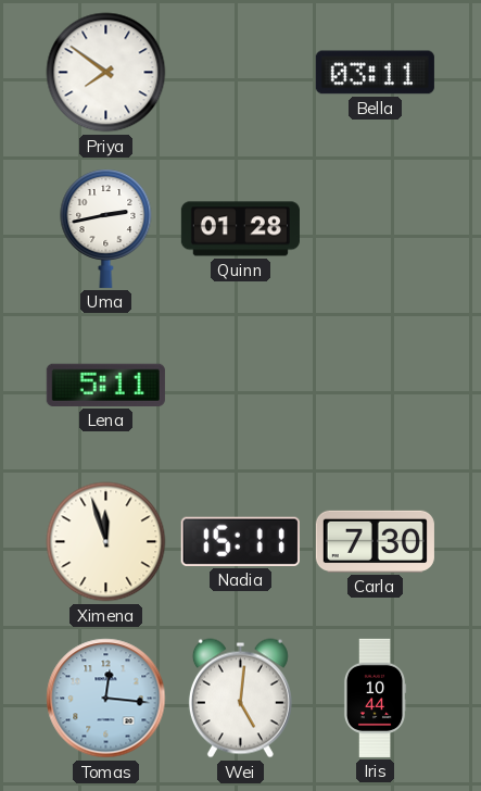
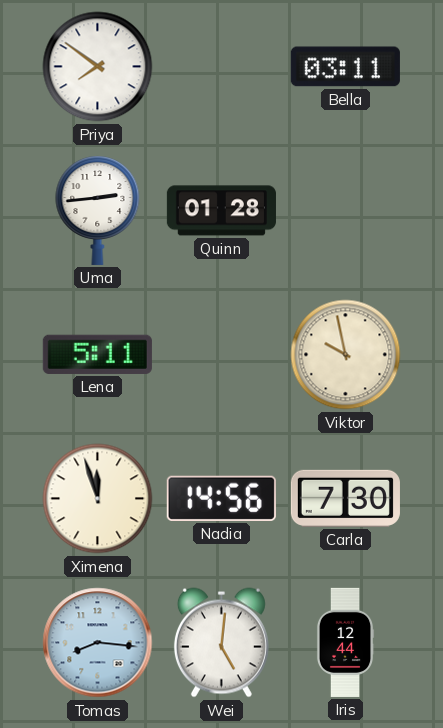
Uma: 2:43 -> 2:44 (98, 210)
Viktor: none -> 9:58 (346, 355)
Nadia: 15:11 -> 14:56 (221, 498)
Tomas: 12:16 -> 8:16 (98, 643)
Iris: 10:44 -> 12:44 (345, 642)
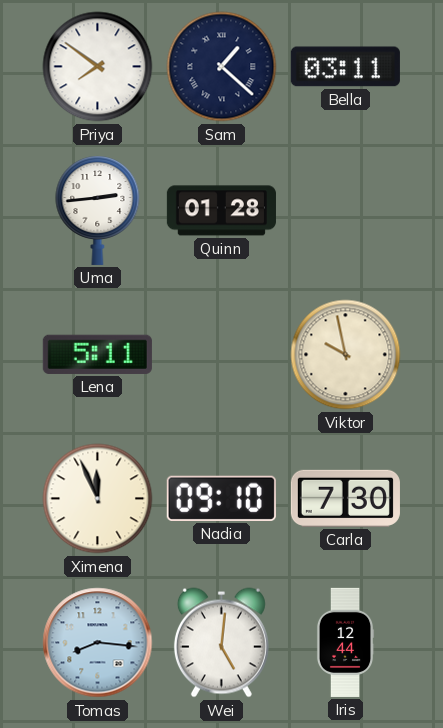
Sam: none -> 1:22 (222, 67)
Ximena: 11:57 -> 11:56 (98, 499)
Nadia: 14:56 -> 09:10 (221, 498)
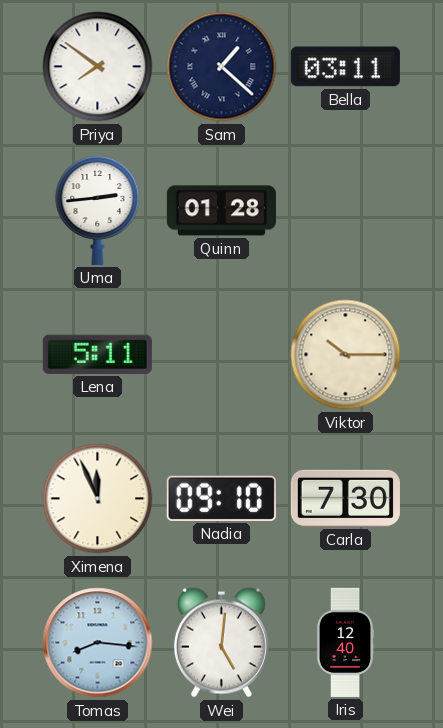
Viktor: 9:58 -> 10:15 (346, 355)
Iris: 12:44 -> 12:40 (345, 642)
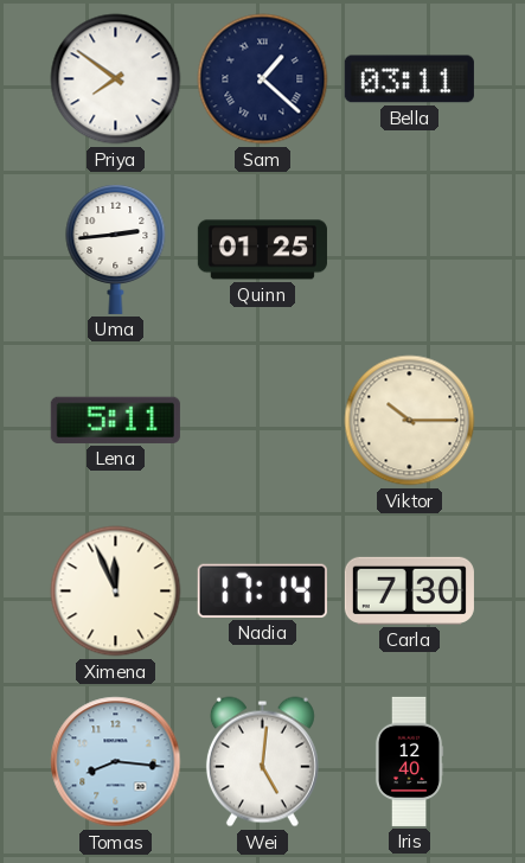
Quinn: 01:28 -> 01:25 (262, 250)
Nadia: 09:10 -> 17:14 (262, 590)
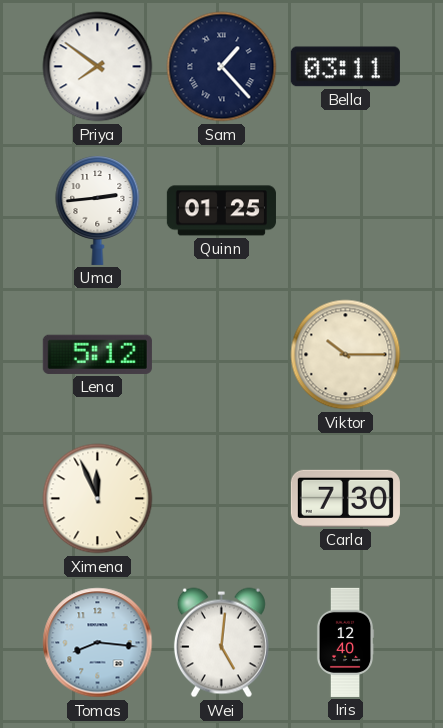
Sam: 1:22 -> 1:23 (222, 67)
Lena: 5:11 -> 5:12 (97, 354)
Nadia: 17:14 -> none (262, 590)
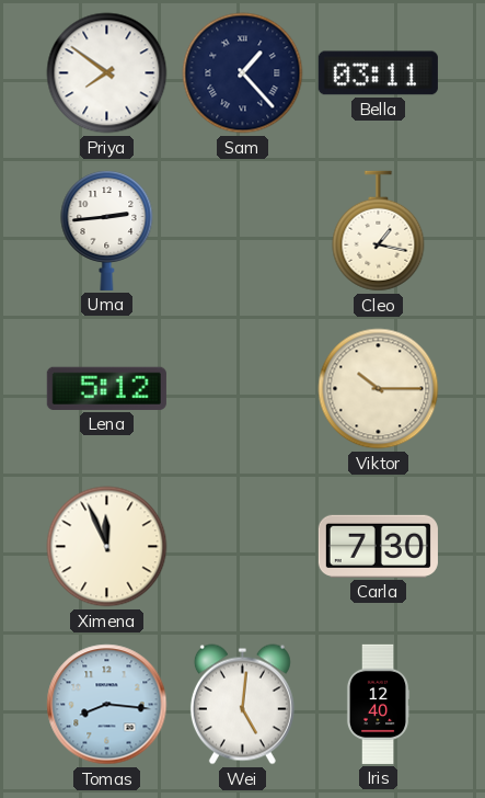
Quinn: 01:25 -> none (221, 211)
Cleo: none -> 1:17 (379, 231)
